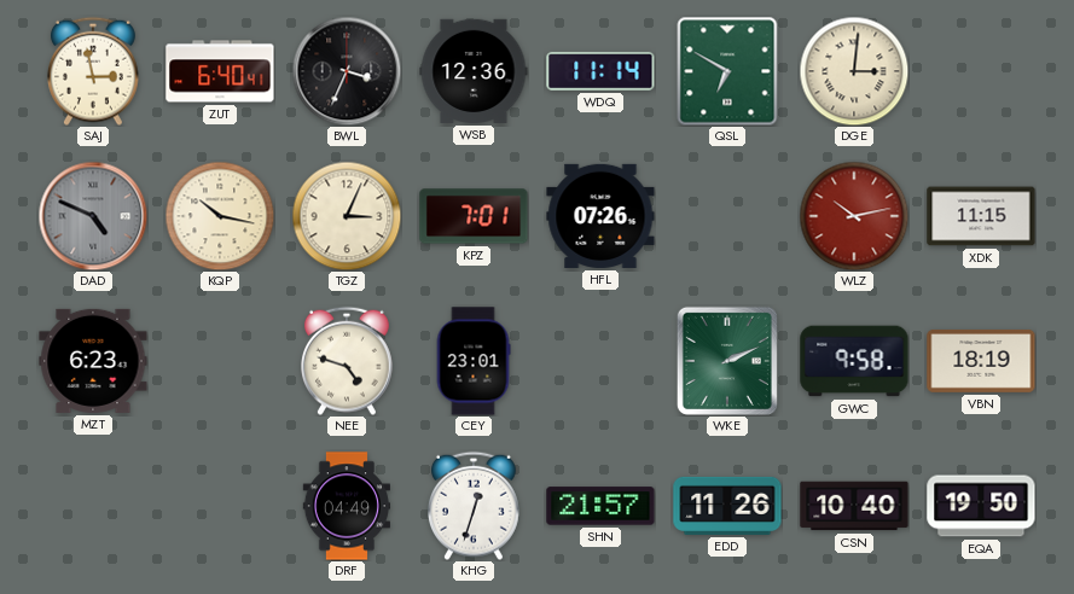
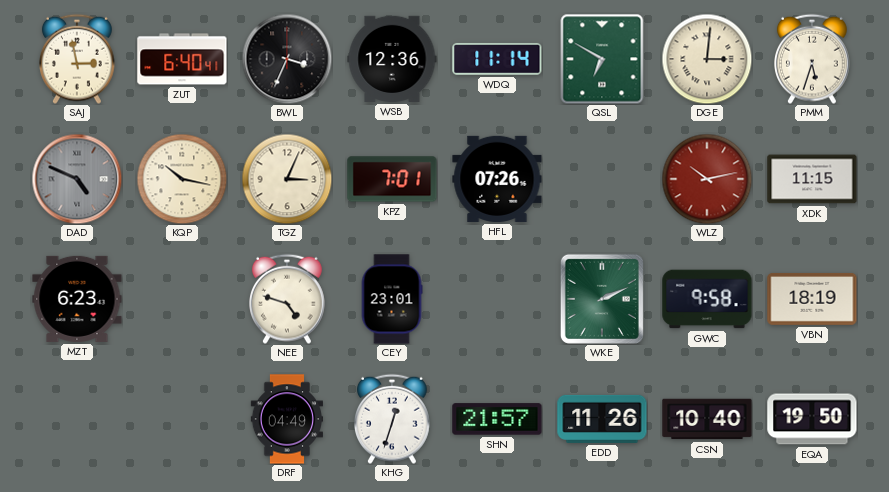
PMM: none -> 5:33 (813, 59)
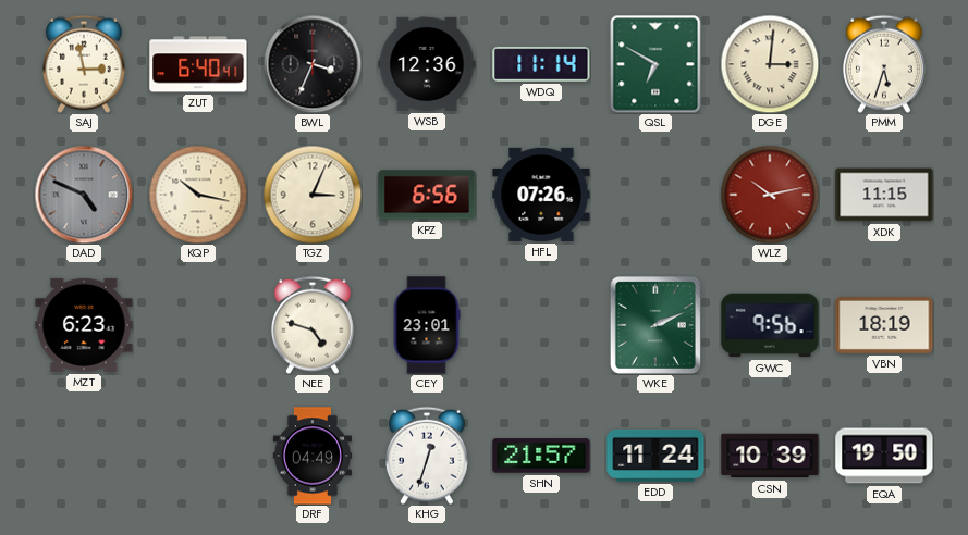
KPZ: 7:01 -> 6:56 (427, 195)
GWC: 9:58 -> 9:56 (770, 325)
EDD: 11:26 -> 11:24 (655, 456)
CSN: 10:40 -> 10:39 (770, 456)
